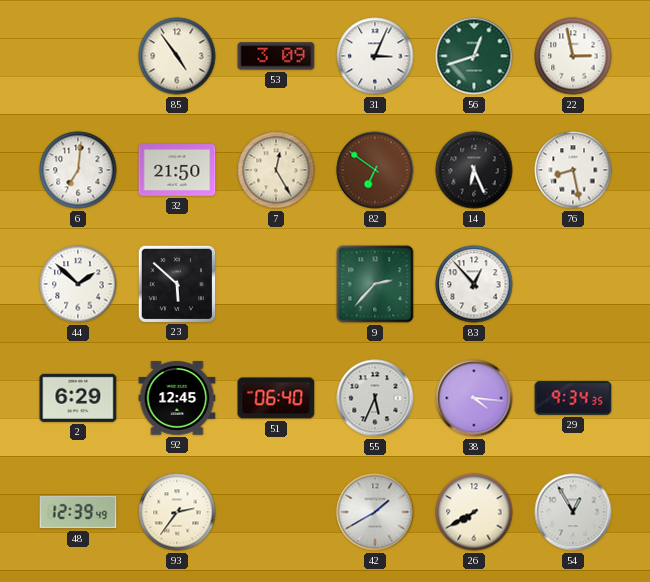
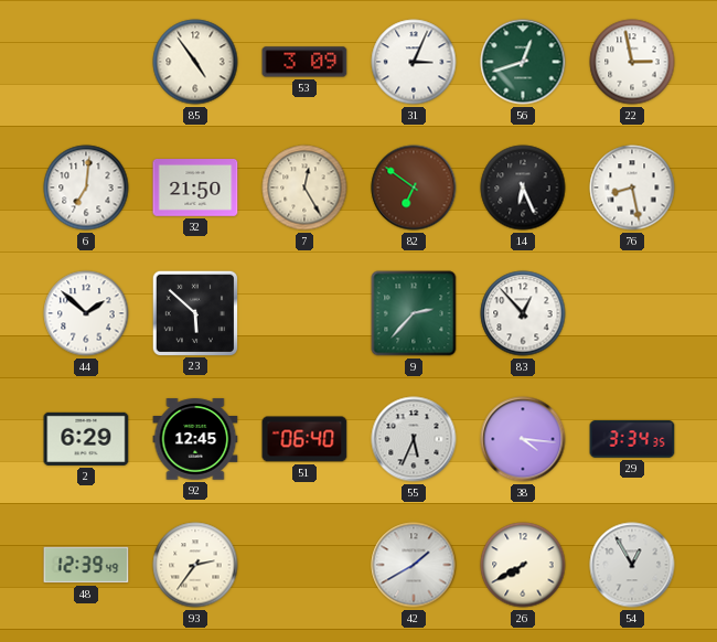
29: 9:34 -> 3:34 (632, 439)
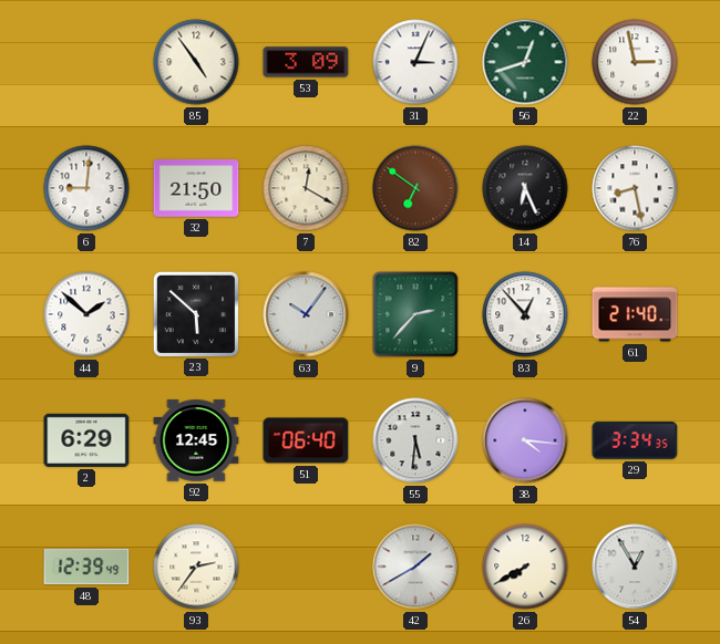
6: 7:01 -> 9:01 (86, 188)
7: 12:25 -> 12:20 (306, 188)
63: none -> 10:06 (306, 314)
61: none -> 21:40 (635, 314)
55: 5:34 -> 5:31 (415, 440)
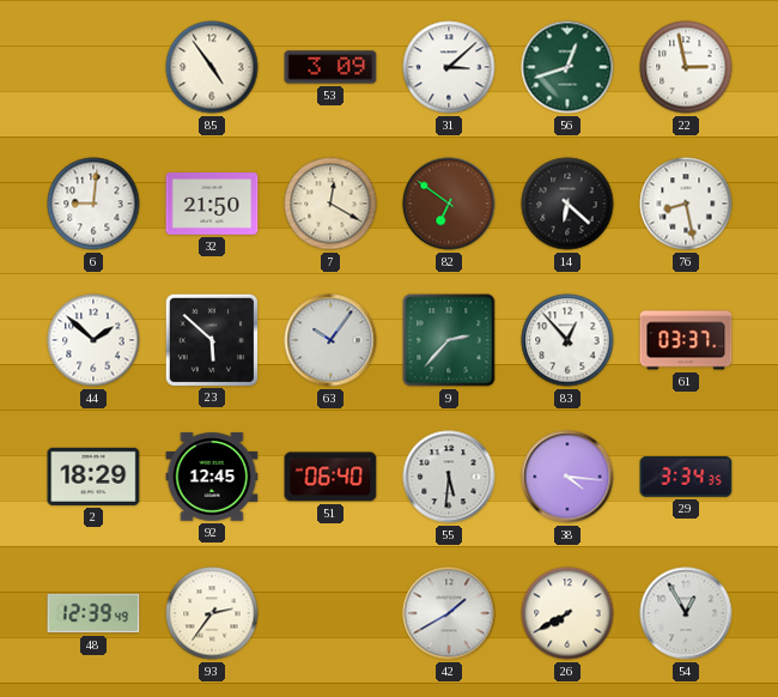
31: 3:04 -> 3:08 (449, 67)
14: 6:26 -> 6:22 (567, 204)
61: 21:40 -> 03:37 (686, 340)
2: 6:29 -> 18:29 (93, 477)
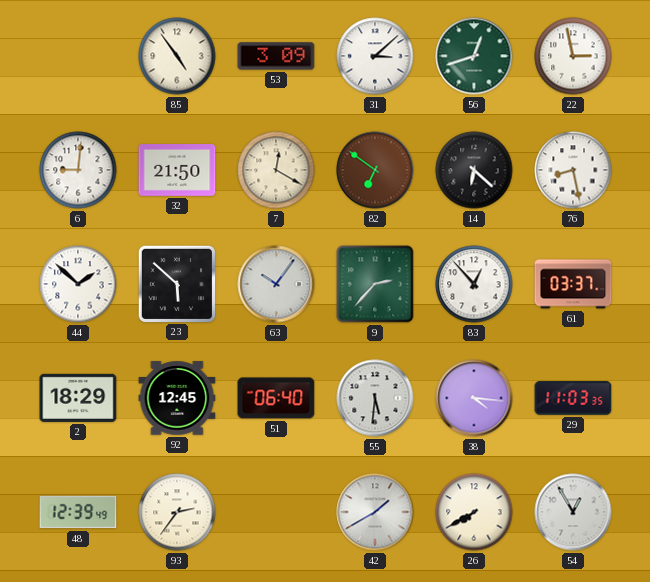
29: 3:34 -> 11:03 (573, 398)
